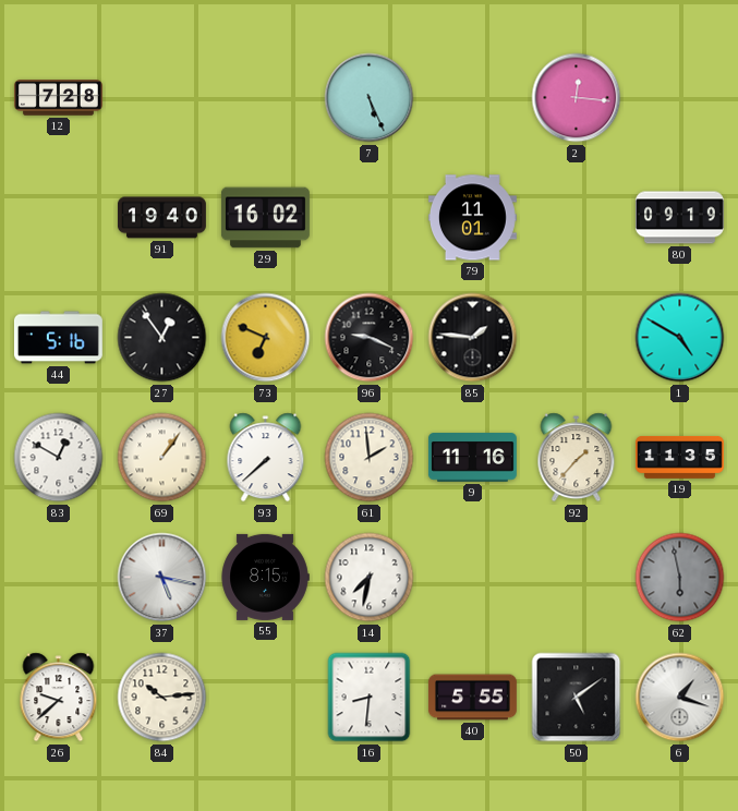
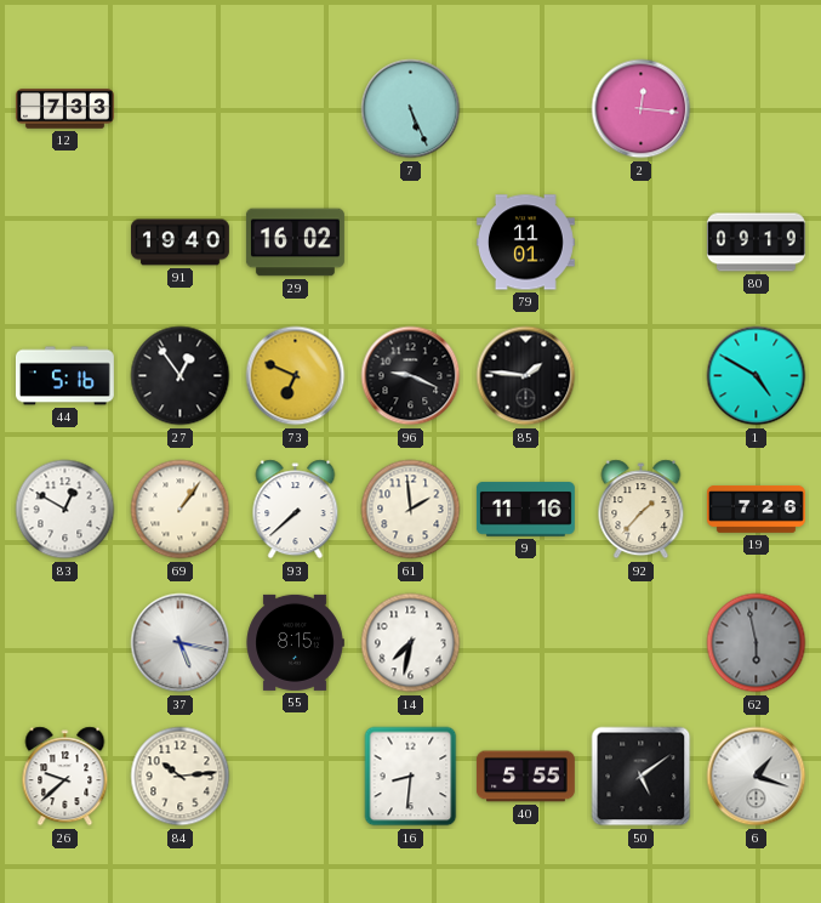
12: 7:28 -> 7:33 (64, 109)
19: 11:35 -> 7:26 (756, 510)
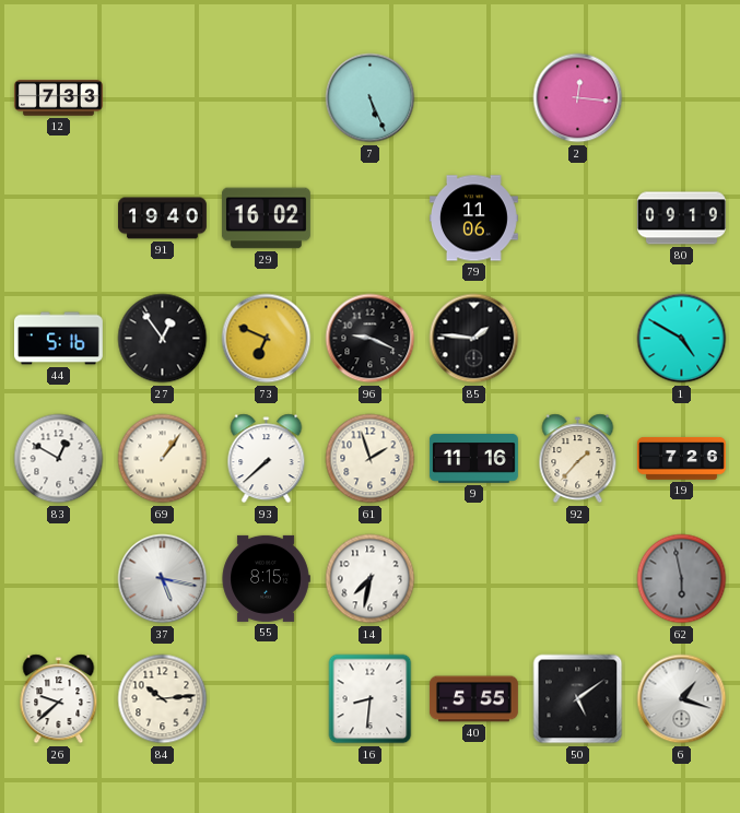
79: 11:01 -> 11:06 (473, 219)
61: 1:59 -> 1:57 (371, 459)
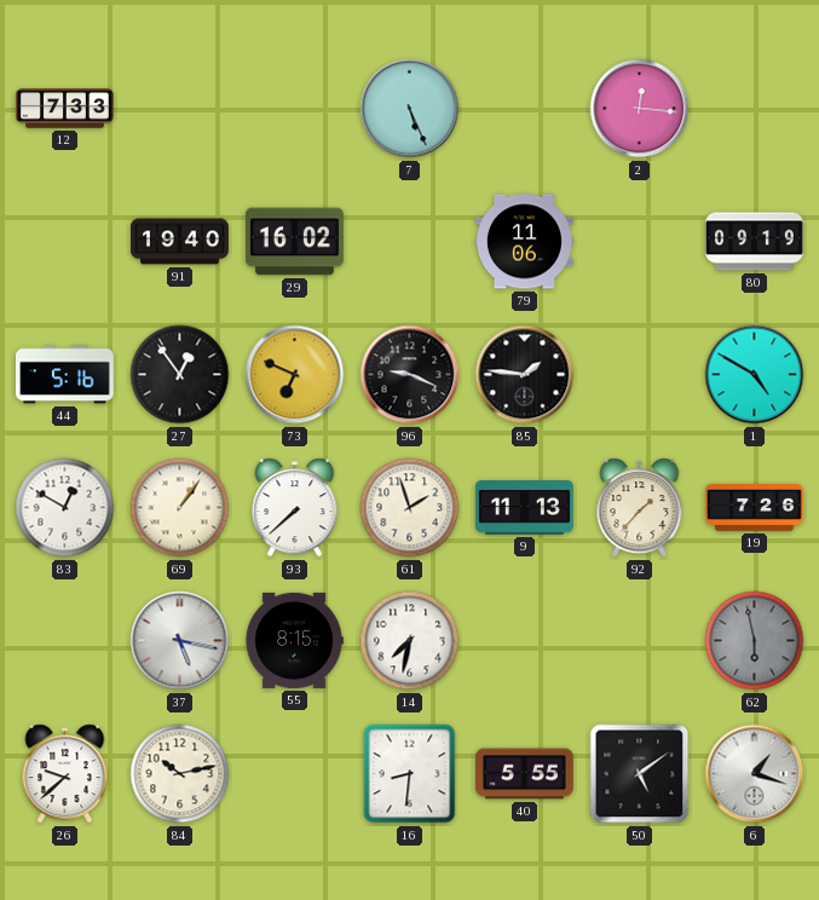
9: 11:16 -> 11:13 (524, 508)
84: 10:14 -> 10:13 (180, 774)
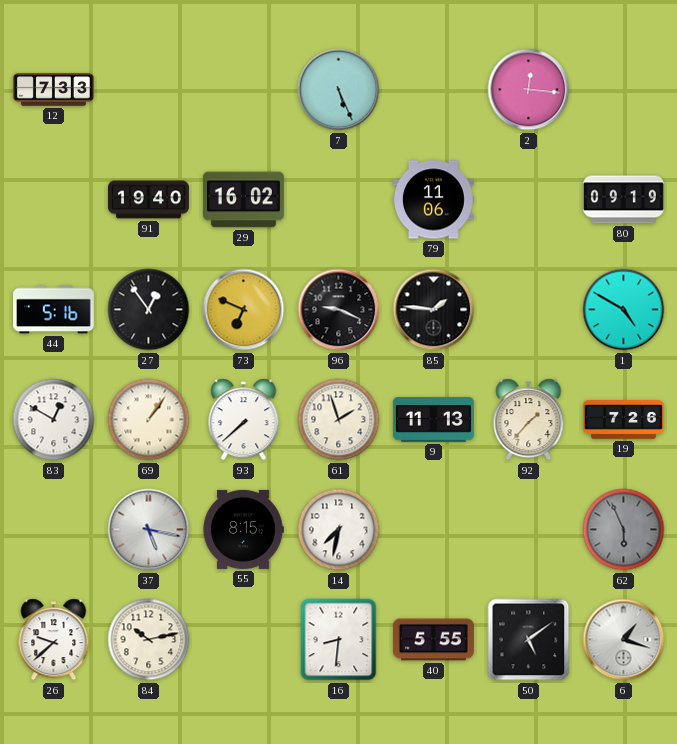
62: 5:58 -> 5:56 (624, 530)
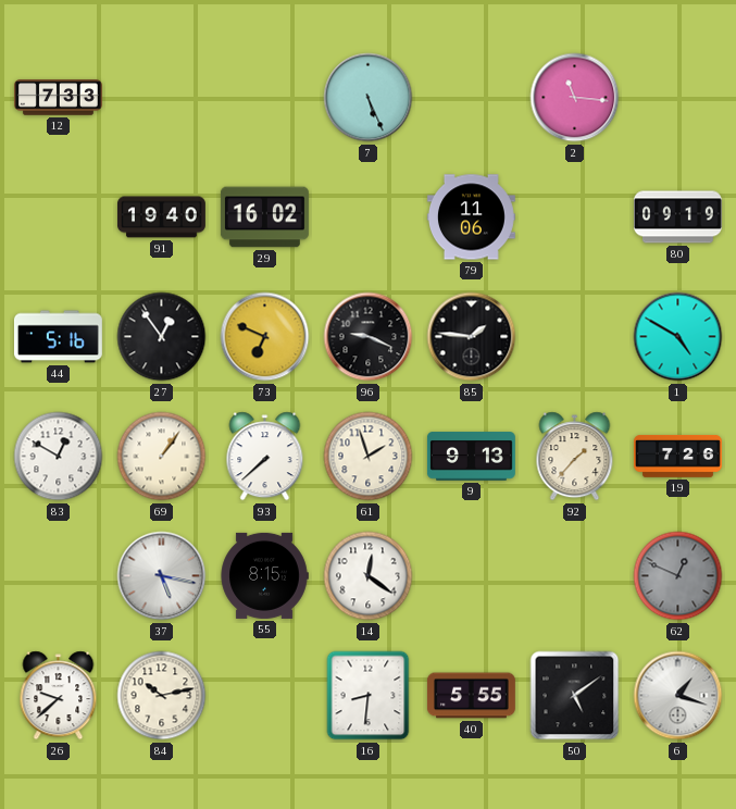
2: 12:16 -> 11:16 (575, 98)
9: 11:13 -> 9:13 (471, 457)
14: 7:32 -> 12:21 (369, 576)
62: 5:56 -> 12:49 (678, 576)
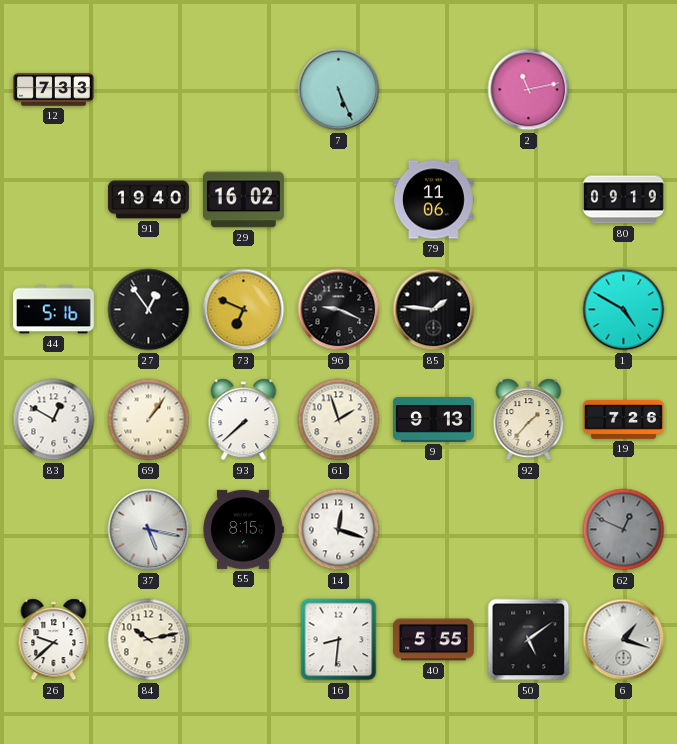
2: 11:16 -> 11:13 (529, 90)
14: 12:21 -> 12:18 (339, 530)
